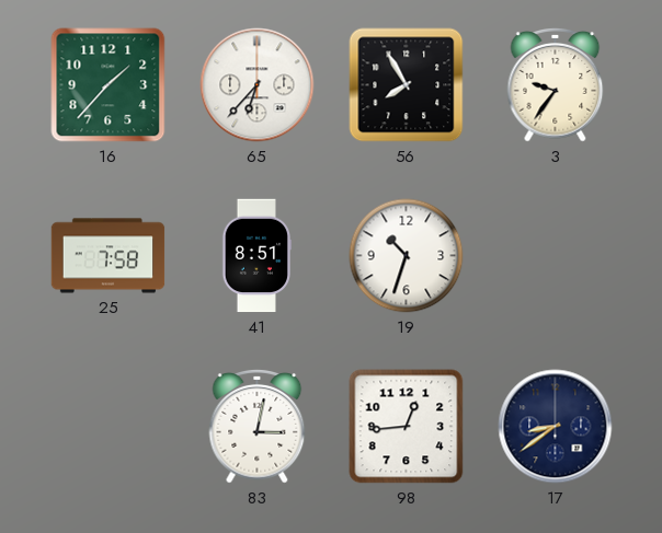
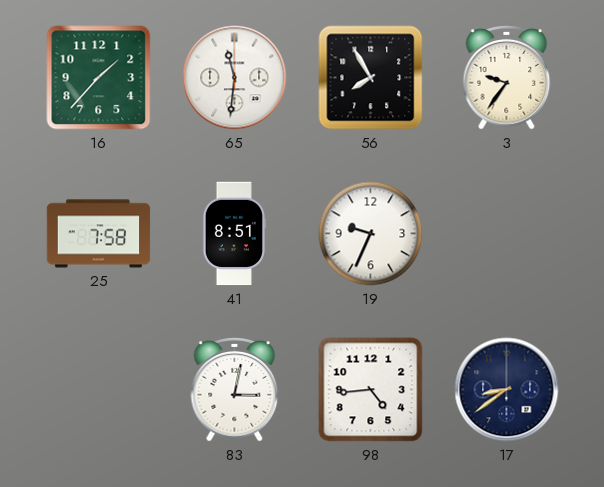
65: 6:37 -> 11:31 (235, 78)
19: 10:33 -> 9:34 (371, 234)
98: 12:44 -> 4:44 (371, 390)
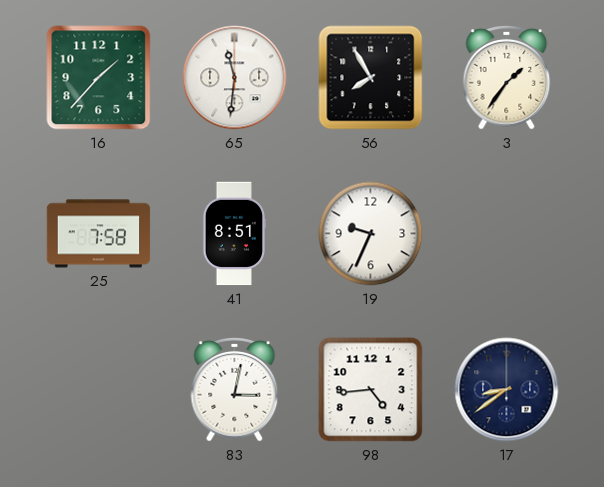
3: 9:36 -> 1:36 (507, 77)
